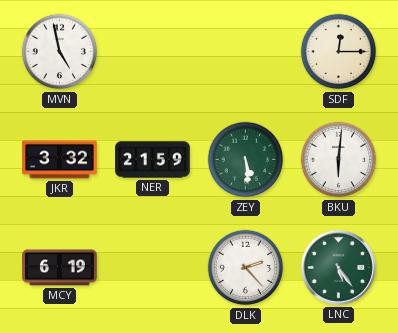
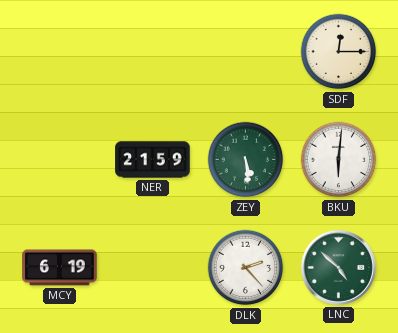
MVN: 4:58 -> none (60, 52)
JKR: 3:32 -> none (60, 160)
LNC: 5:24 -> 4:52 (338, 267)
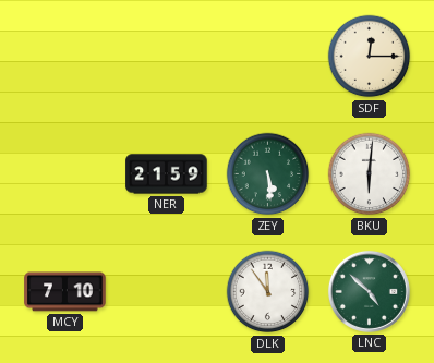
MCY: 6:19 -> 7:10 (65, 292)
DLK: 2:23 -> 11:54 (268, 292)
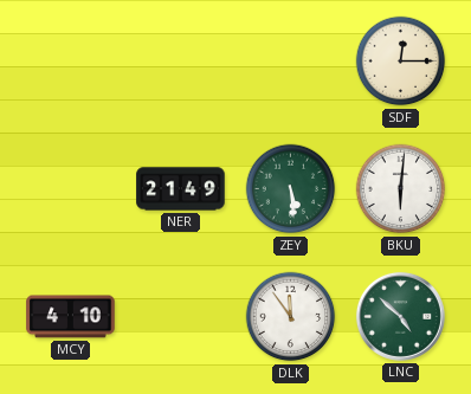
NER: 21:59 -> 21:49 (181, 189)
MCY: 7:10 -> 4:10 (71, 317)
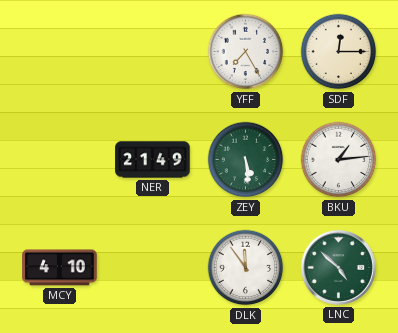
YFF: none -> 7:25 (246, 52)
BKU: 6:01 -> 1:14 (339, 160)
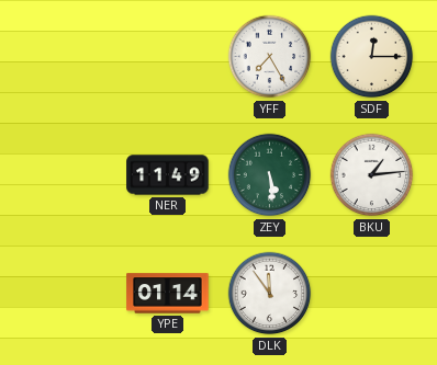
NER: 21:49 -> 11:49 (168, 175)
MCY: 4:10 -> none (60, 268)
YPE: none -> 01:14 (168, 294)
LNC: 4:52 -> none (338, 267)
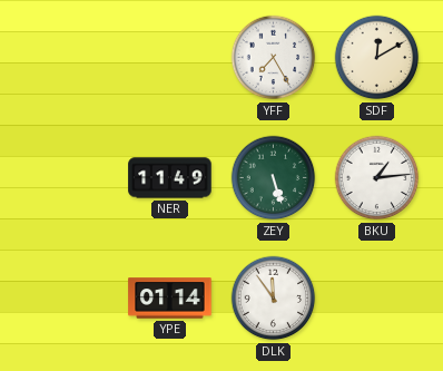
SDF: 12:15 -> 12:10 (377, 58)
ZEY: 5:29 -> 5:27 (274, 178)
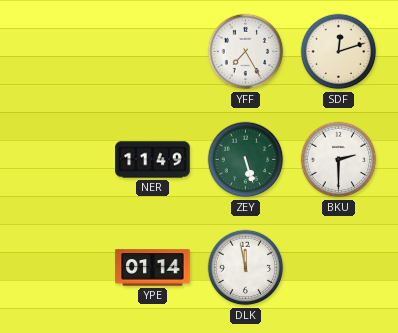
SDF: 12:10 -> 12:12 (339, 52)
BKU: 1:14 -> 2:30 (339, 160)
DLK: 11:54 -> 11:58 (246, 268)
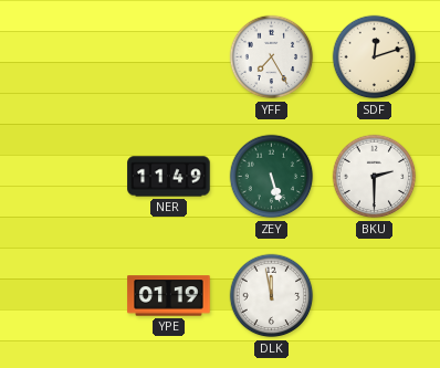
YPE: 01:14 -> 01:19 (169, 296)
